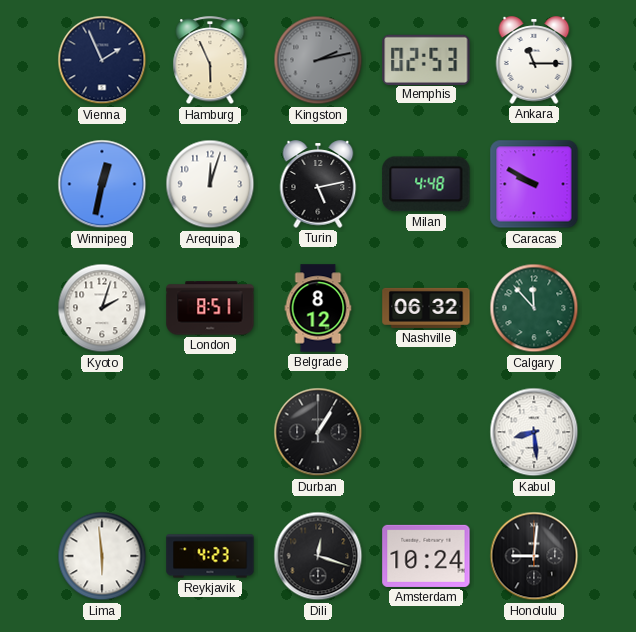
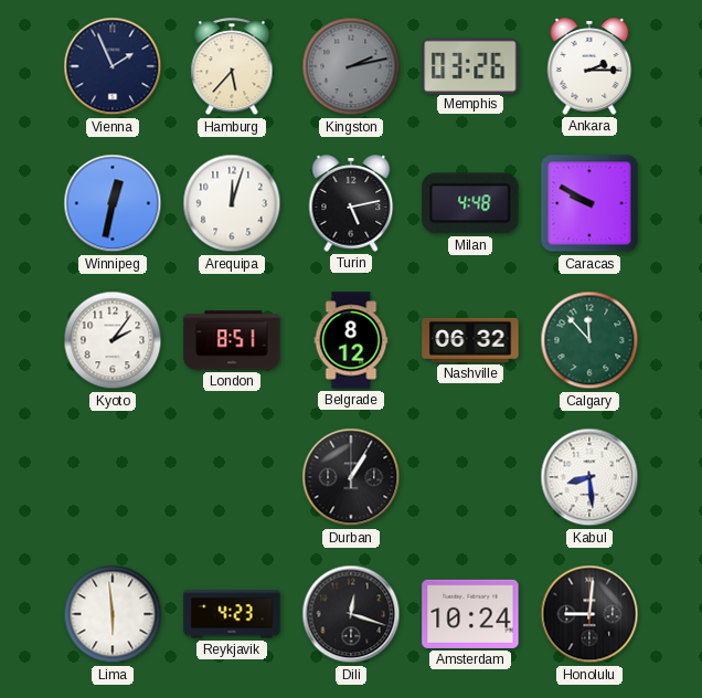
Hamburg: 5:56 -> 5:37 (232, 67)
Memphis: 02:53 -> 03:26 (470, 65)
Ankara: 11:15 -> 2:15 (589, 66)
Kyoto: 2:03 -> 2:06 (113, 340)
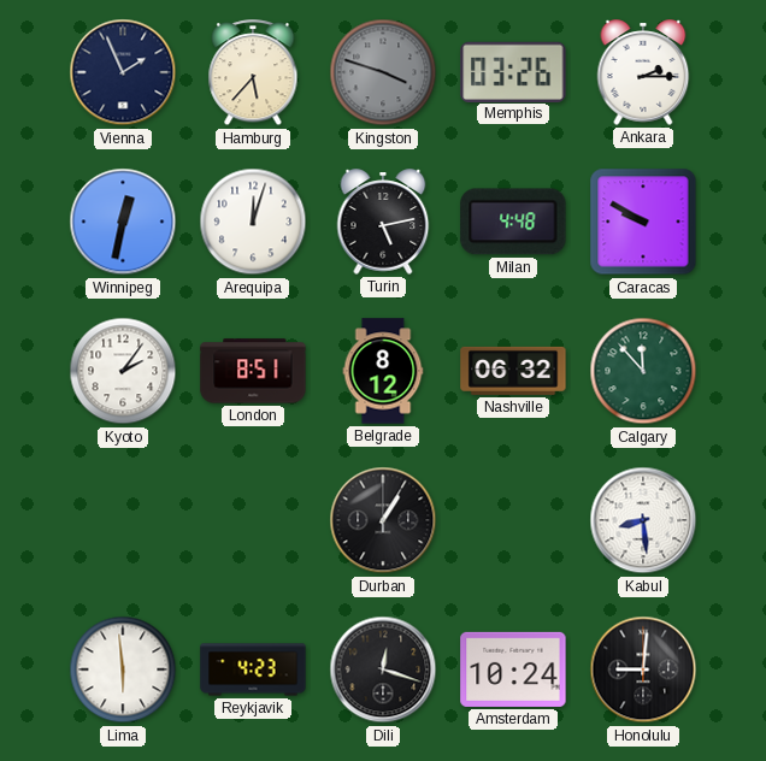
Kingston: 2:13 -> 3:48 (383, 72)
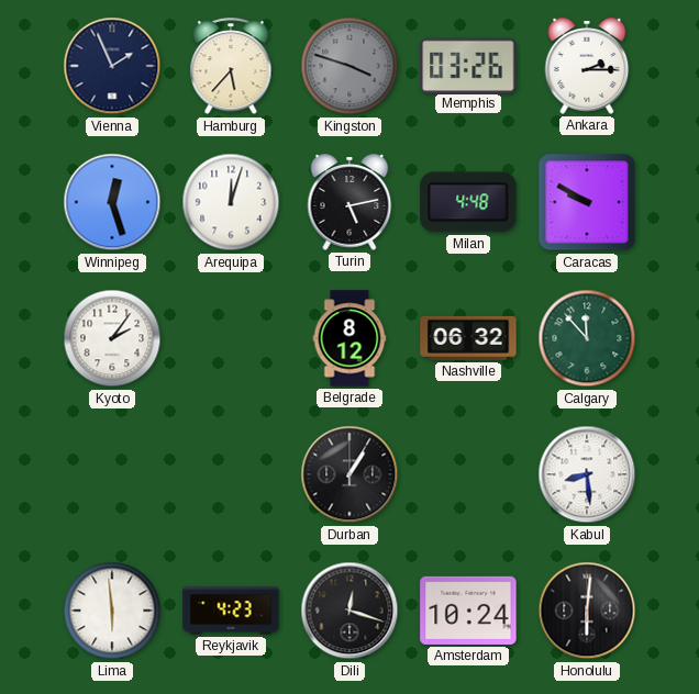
Winnipeg: 12:32 -> 12:27 (112, 202)
London: 8:51 -> none (253, 371)
Honolulu: 9:01 -> 6:01 (587, 611)
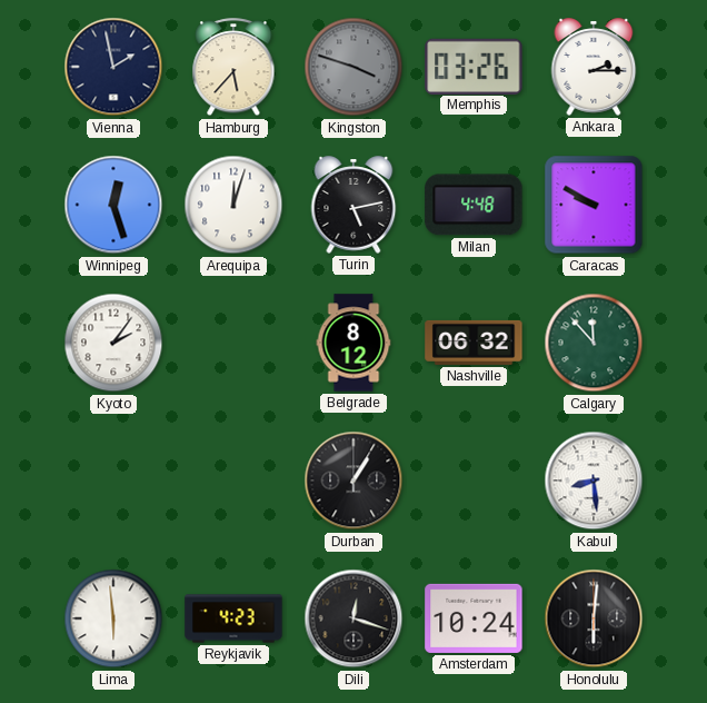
Vienna: 1:56 -> 1:58 (113, 67)
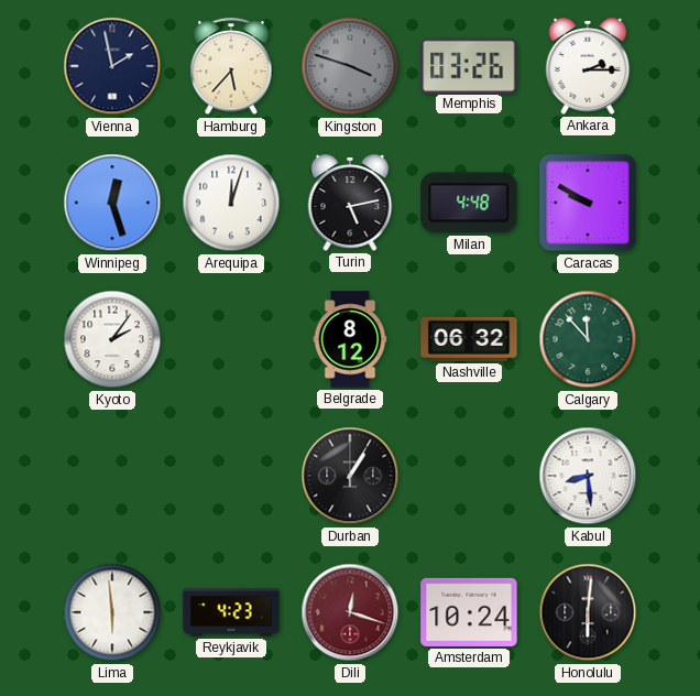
Dili dial: black -> burgundy (350, 612)
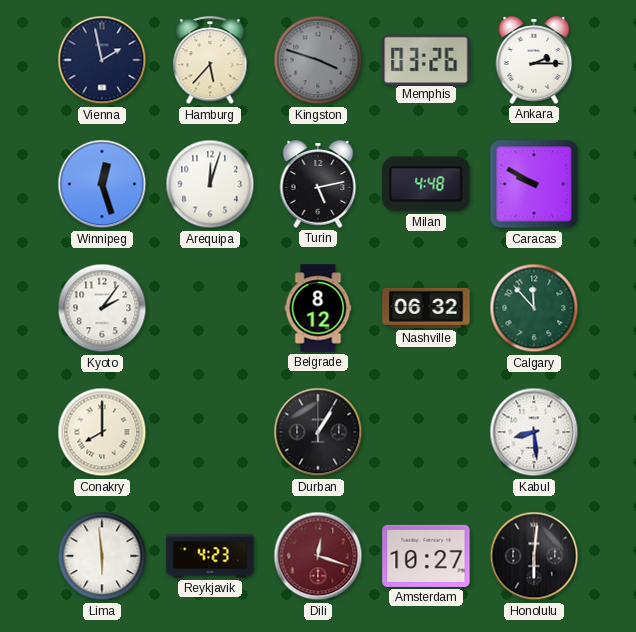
Conakry: none -> 8:00 (102, 432)
Amsterdam: 10:24 -> 10:27 (426, 556)
